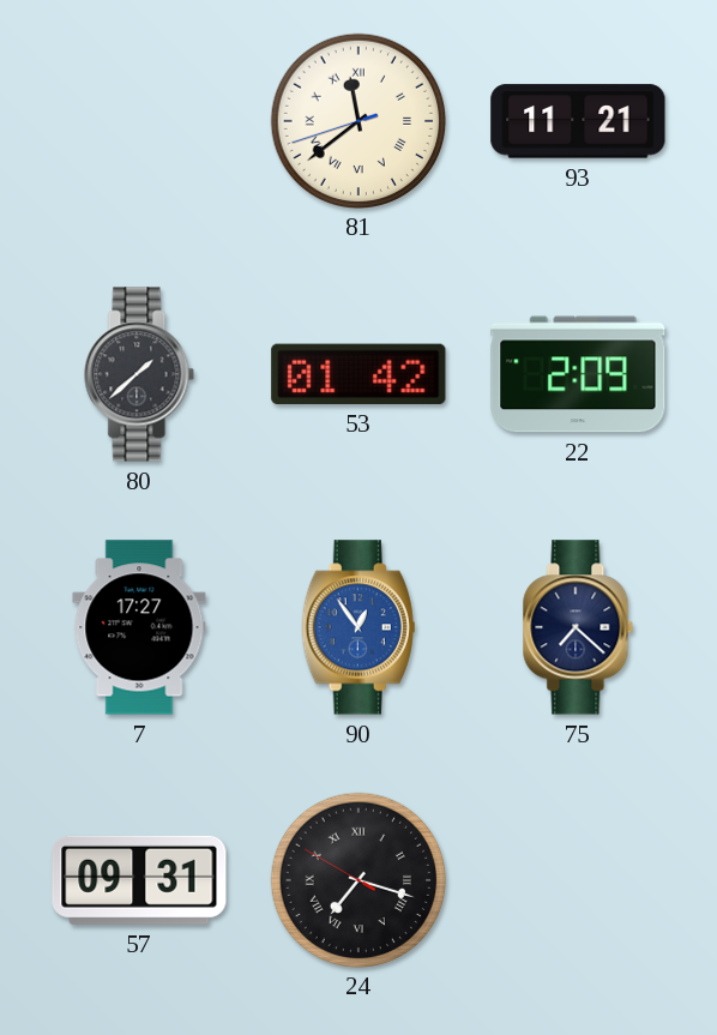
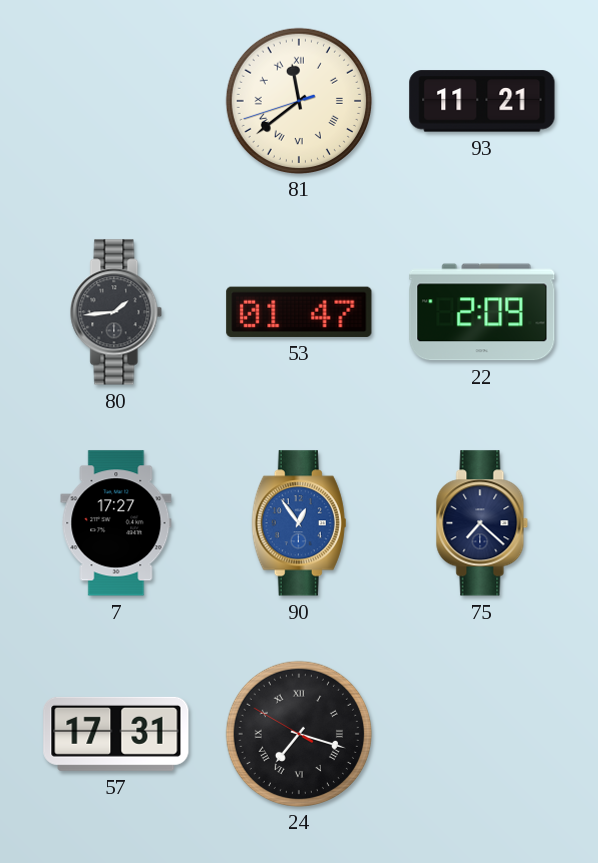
80: 1:38 -> 1:44 (116, 312)
53: 01:42 -> 01:47 (299, 312)
57: 09:31 -> 17:31 (116, 734)
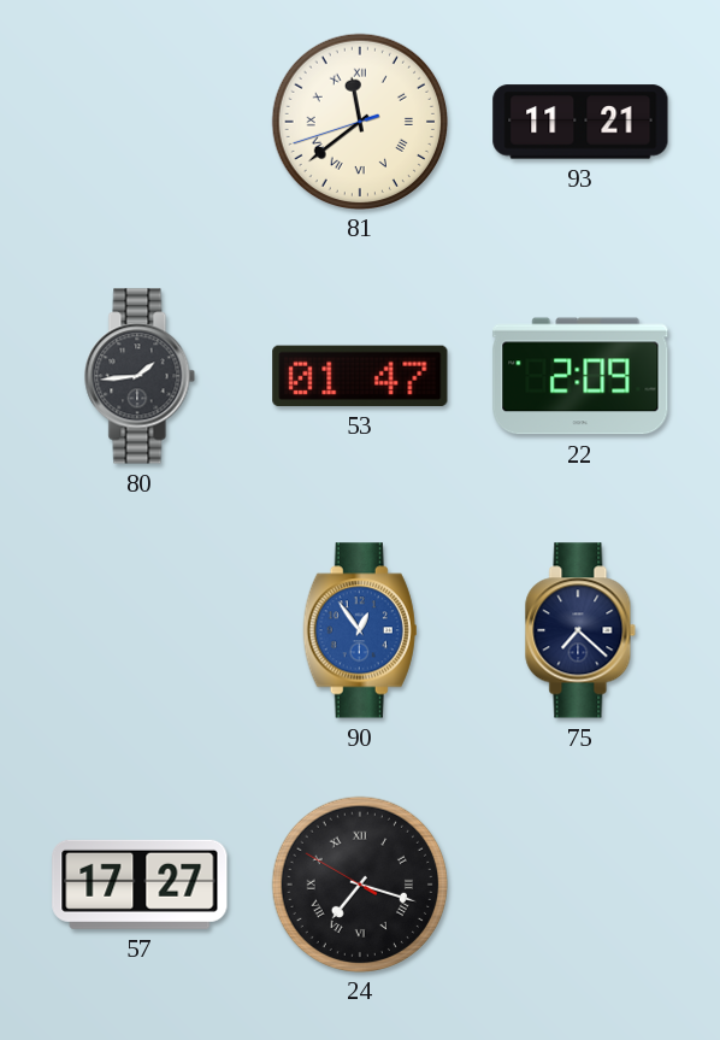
7: 17:27 -> none (116, 523)
57: 17:31 -> 17:27 (140, 885)
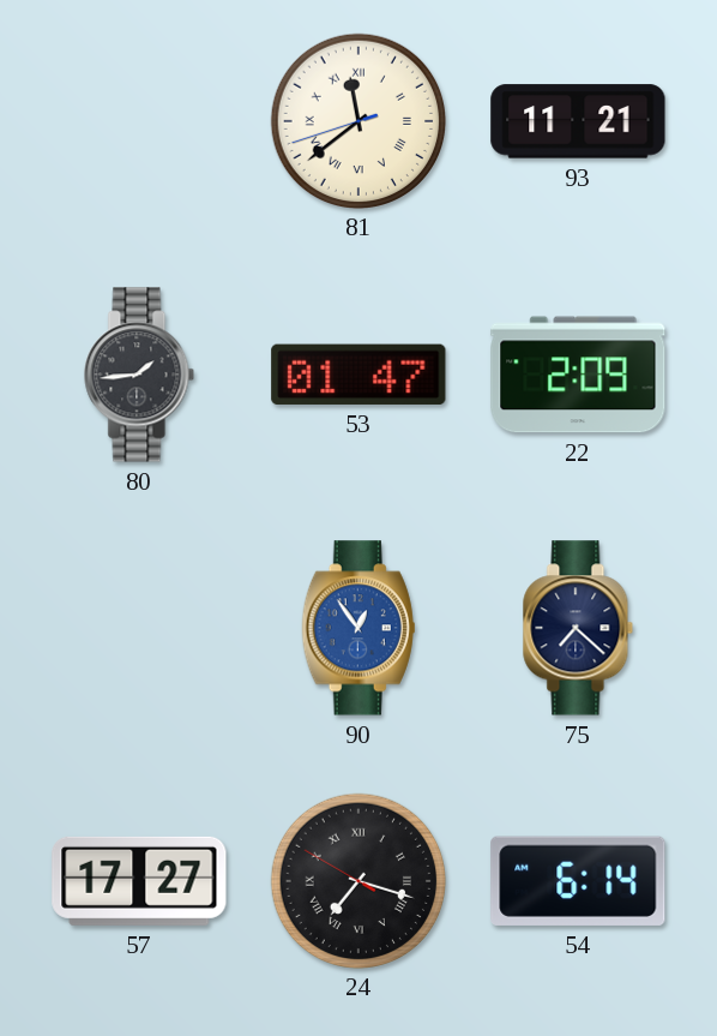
54: none -> 6:14 (578, 881)
